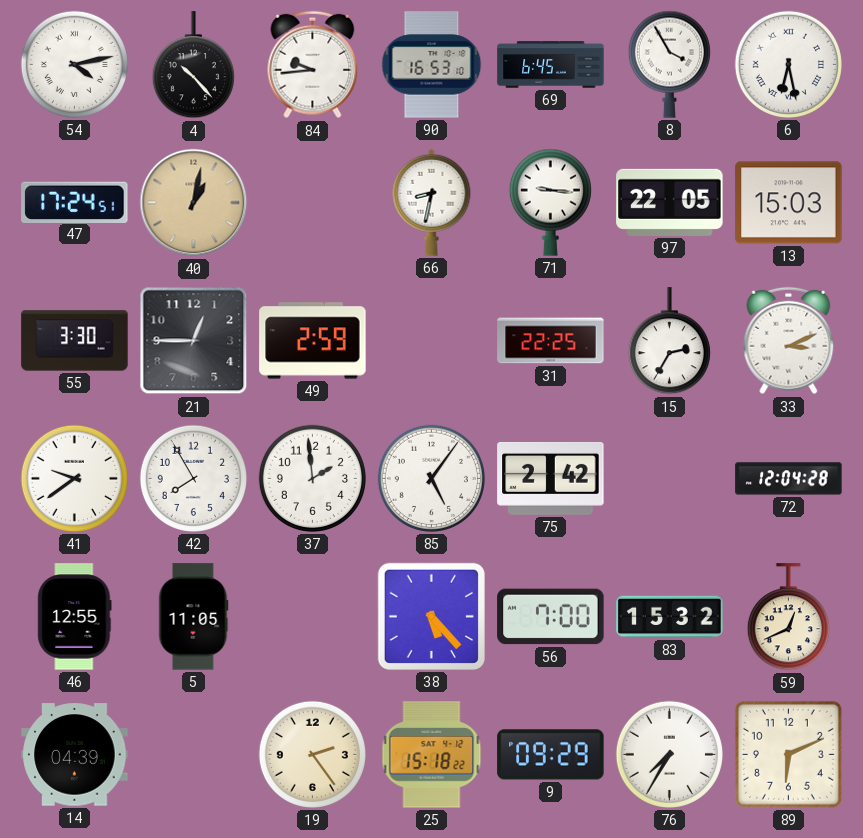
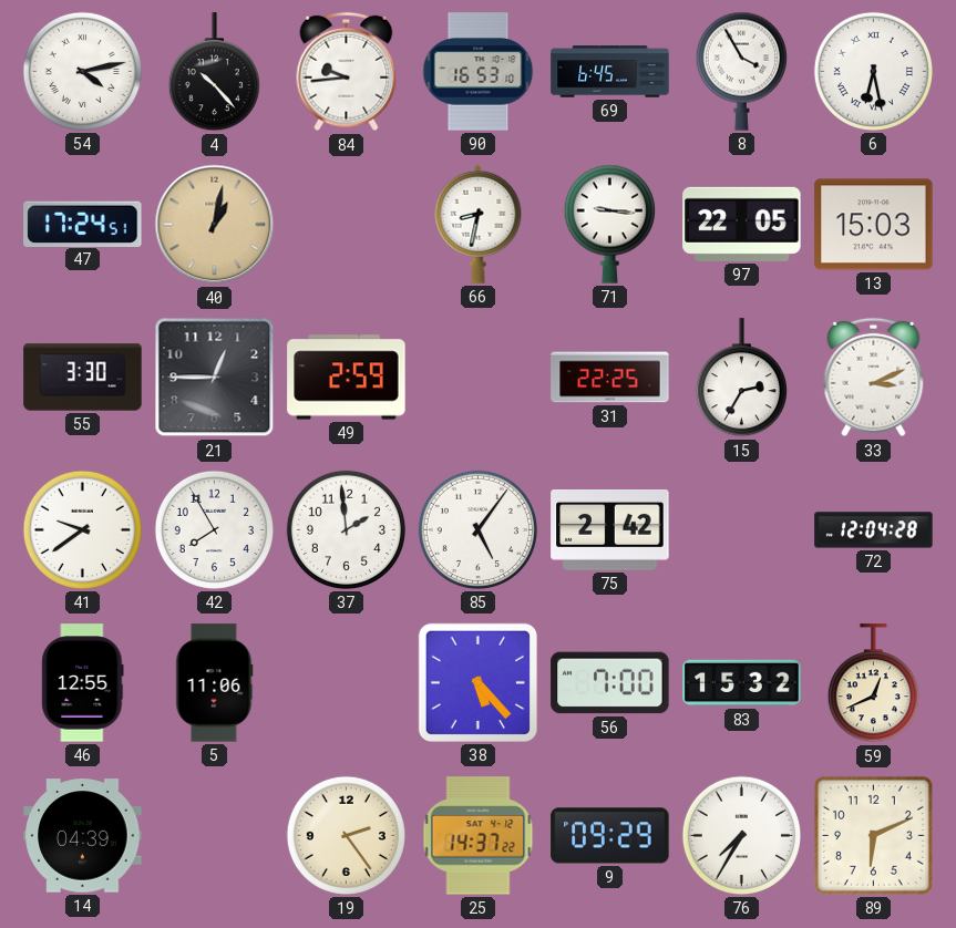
5: 11:05 -> 11:06 (215, 683)
25: 15:18 -> 14:37 (479, 836)
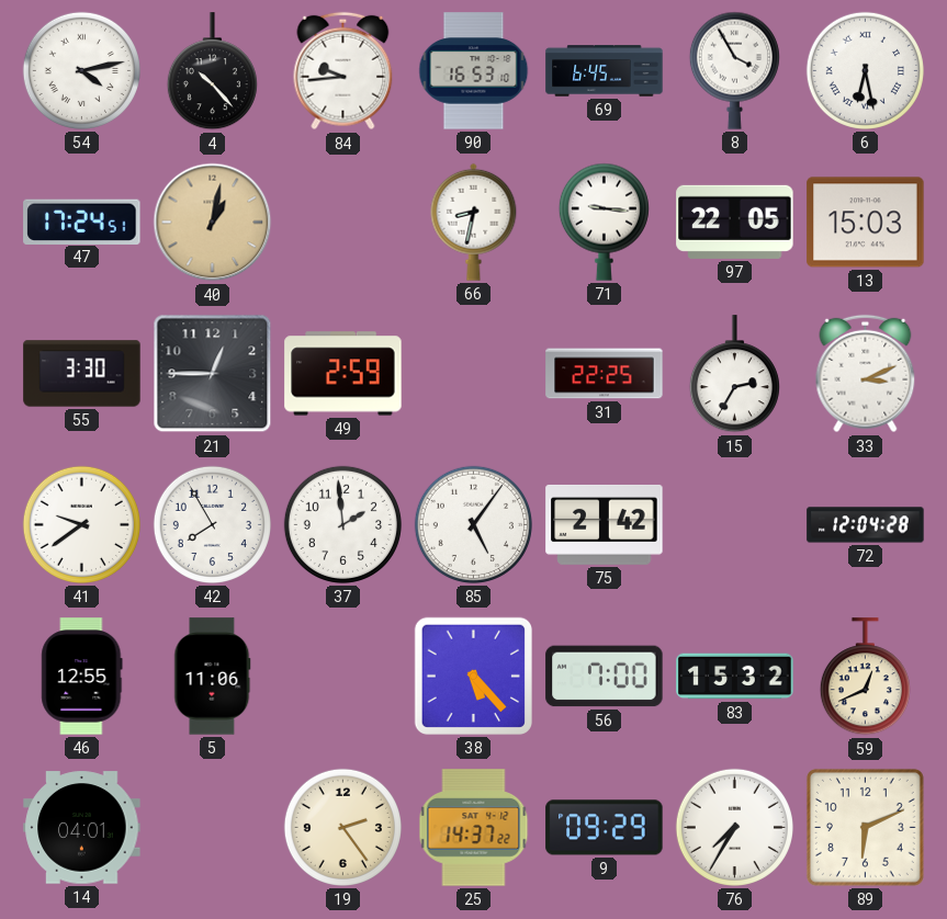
14: 04:39 -> 04:01 (82, 828)
